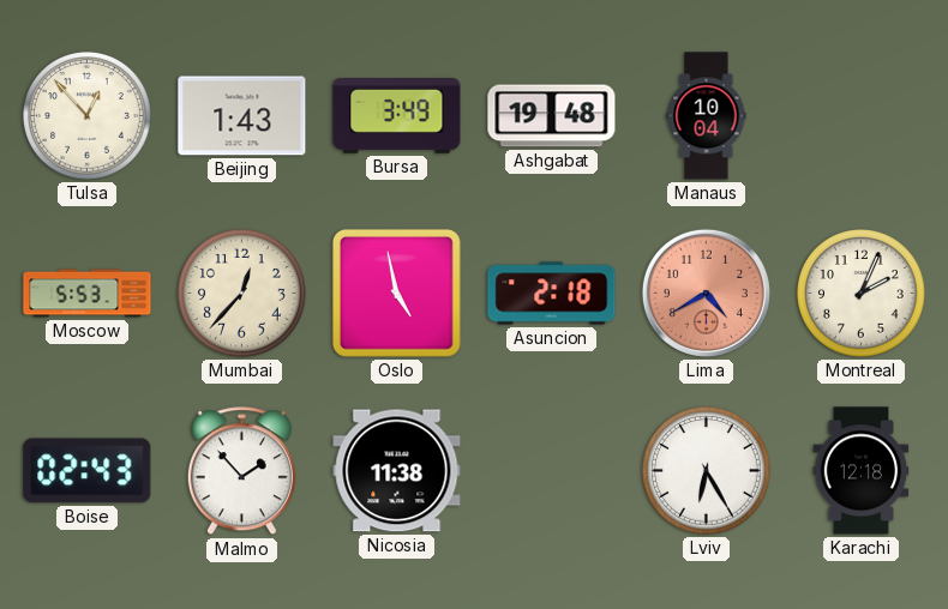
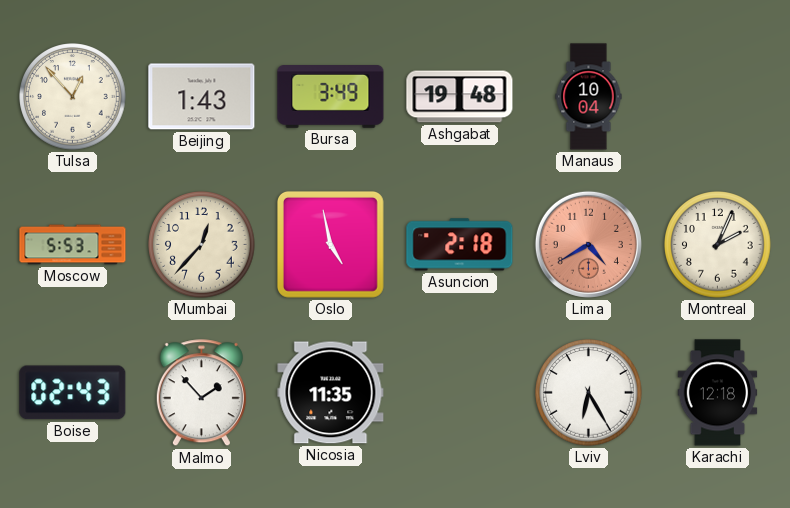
Nicosia: 11:38 -> 11:35 (331, 393)
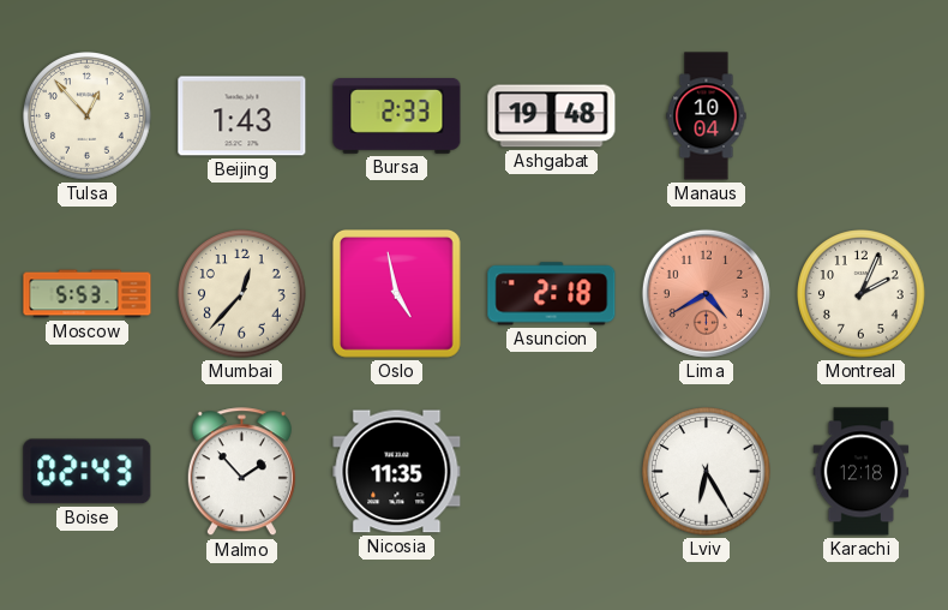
Bursa: 3:49 -> 2:33 (397, 116)
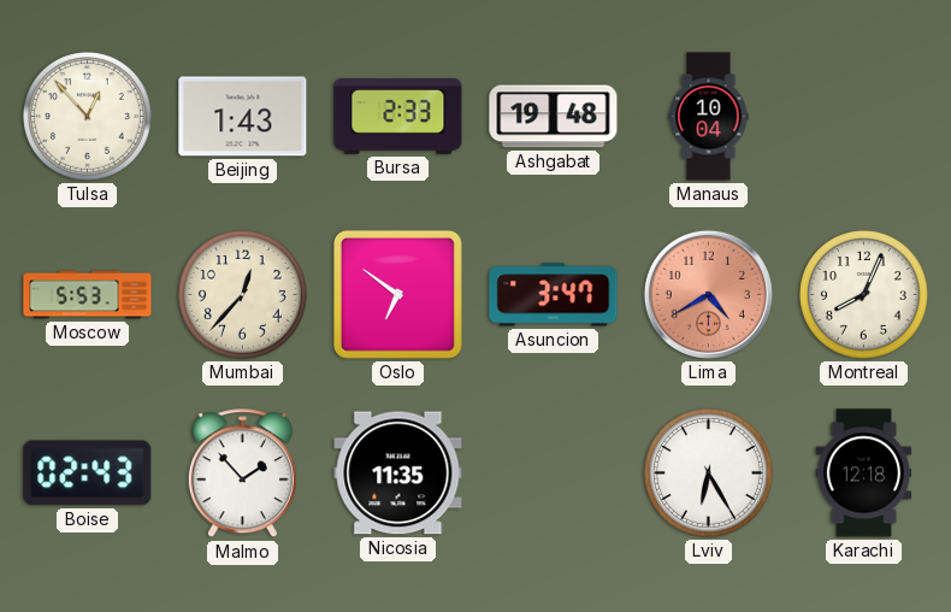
Oslo: 4:58 -> 6:51 (397, 294)
Asuncion: 2:18 -> 3:47 (554, 295)
Montreal: 2:04 -> 8:04 (864, 295)
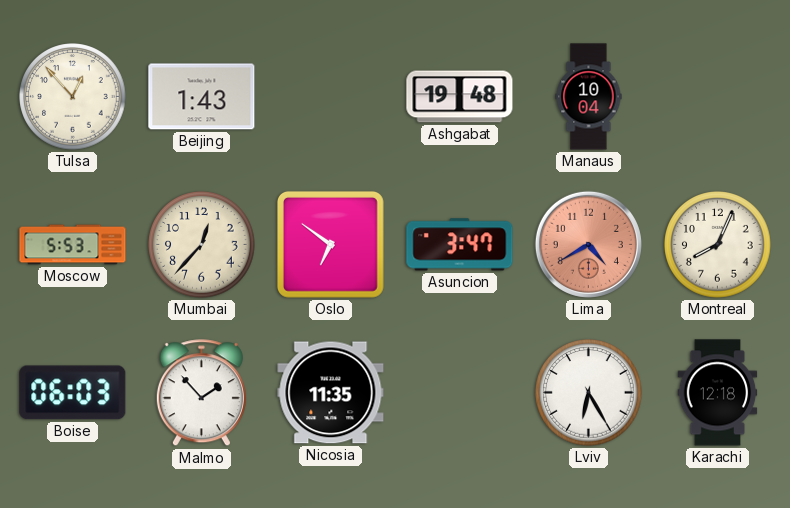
Bursa: 2:33 -> none (398, 117)
Boise: 02:43 -> 06:03 (73, 393)
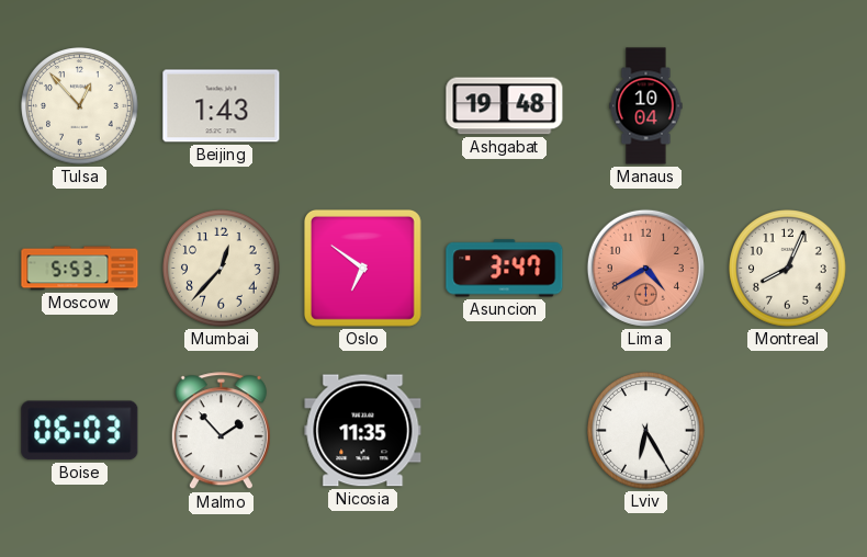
Karachi: 12:18 -> none (718, 393)
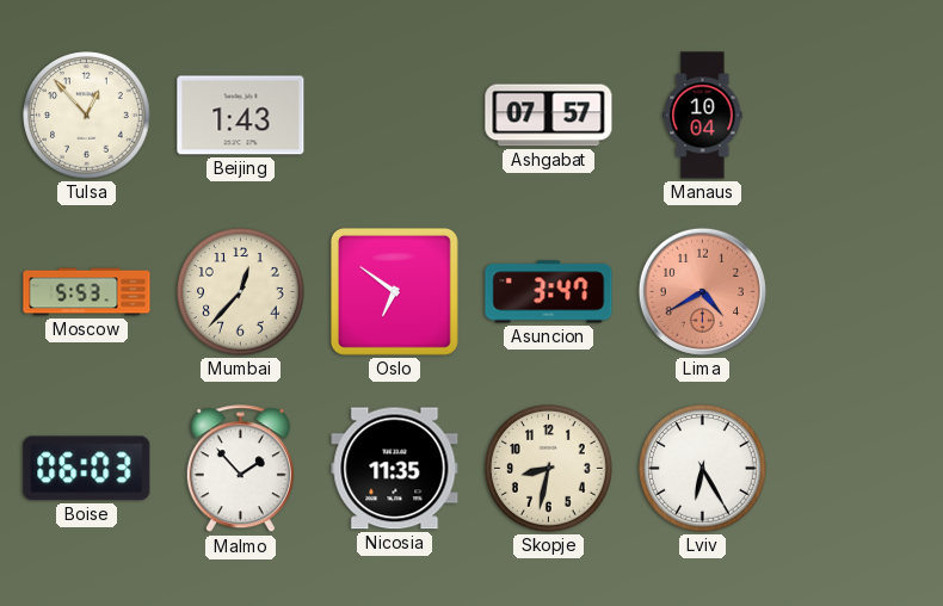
Ashgabat: 19:48 -> 07:57 (549, 116)
Montreal: 8:04 -> none (788, 269)
Skopje: none -> 8:32 (549, 469)
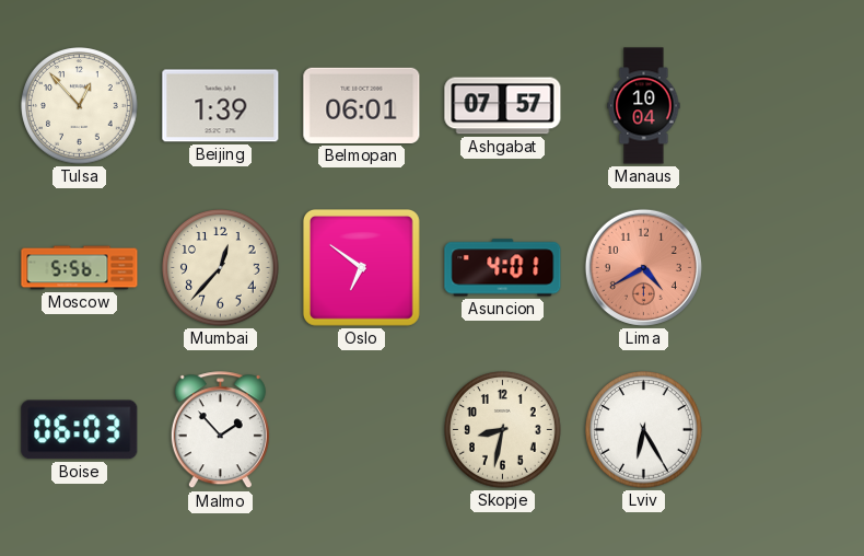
Beijing: 1:43 -> 1:39 (221, 106)
Belmopan: none -> 06:01 (362, 105)
Moscow: 5:53 -> 5:56 (80, 268)
Asuncion: 3:47 -> 4:01 (503, 268)
Nicosia: 11:35 -> none (395, 469)
